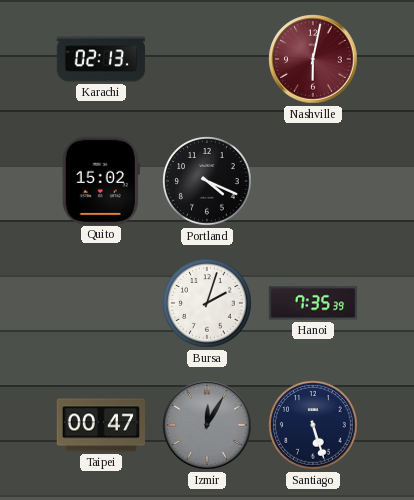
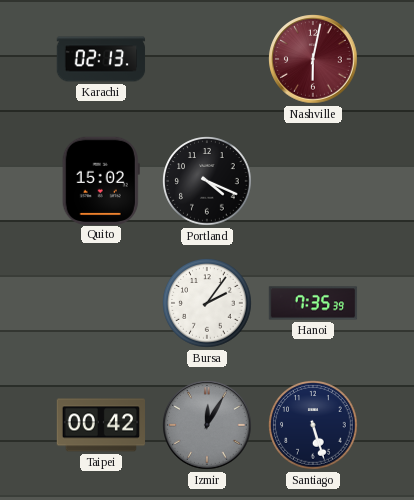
Bursa: 2:03 -> 2:06 (207, 303)
Taipei: 00:47 -> 00:42 (101, 425)
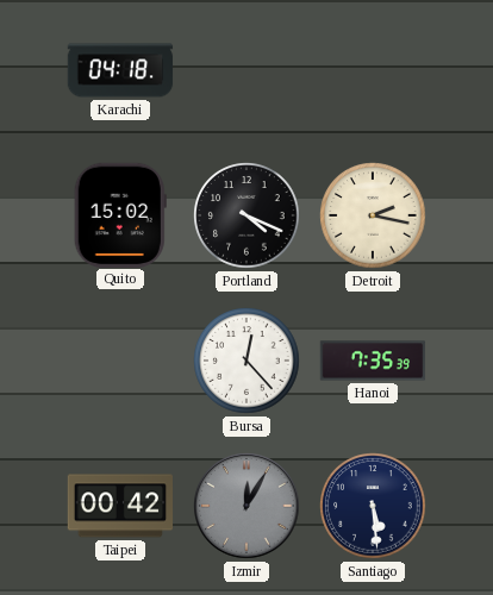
Karachi: 02:13 -> 04:18 (120, 70)
Nashville: 6:02 -> none (313, 59)
Detroit: none -> 2:17 (373, 215)
Bursa: 2:06 -> 12:23 (246, 361)
Santiago: 5:27 -> 5:29 (373, 506)
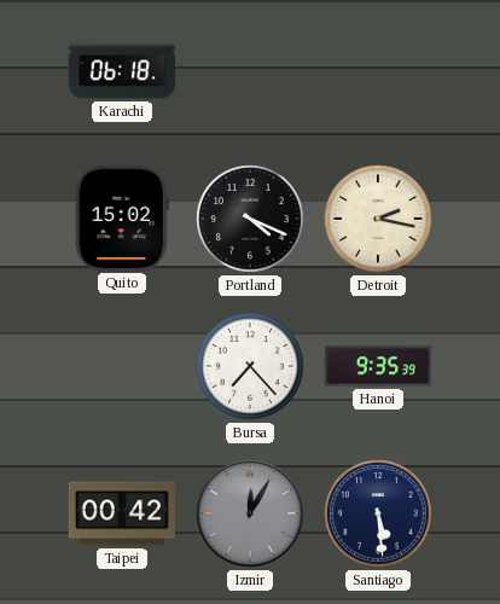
Karachi: 04:18 -> 06:18 (122, 71)
Bursa: 12:23 -> 7:23 (250, 366)
Hanoi: 7:35 -> 9:35 (378, 366)
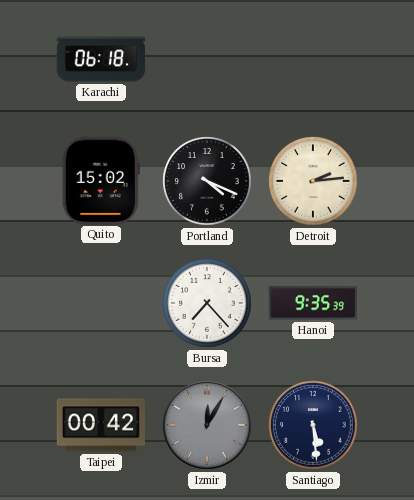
Detroit: 2:17 -> 2:14 (313, 181)
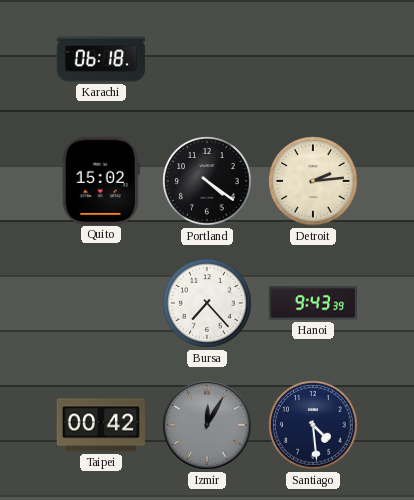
Portland: 4:19 -> 4:21 (207, 181)
Hanoi: 9:35 -> 9:43 (313, 303)
Santiago: 5:29 -> 4:29 (313, 425)
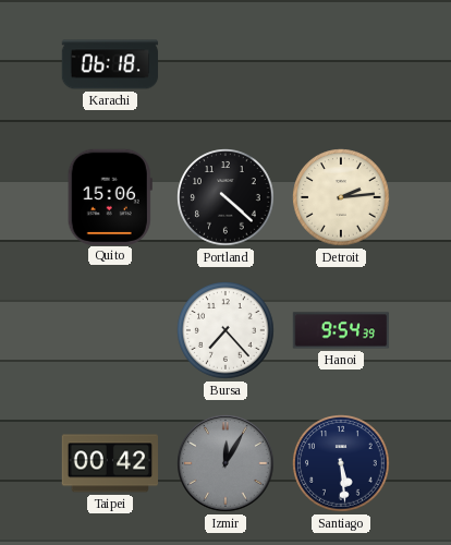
Quito: 15:02 -> 15:06 (110, 196)
Portland: 4:21 -> 4:22 (225, 197)
Hanoi: 9:43 -> 9:54 (341, 330)
Santiago: 4:29 -> 5:29 (341, 463)
